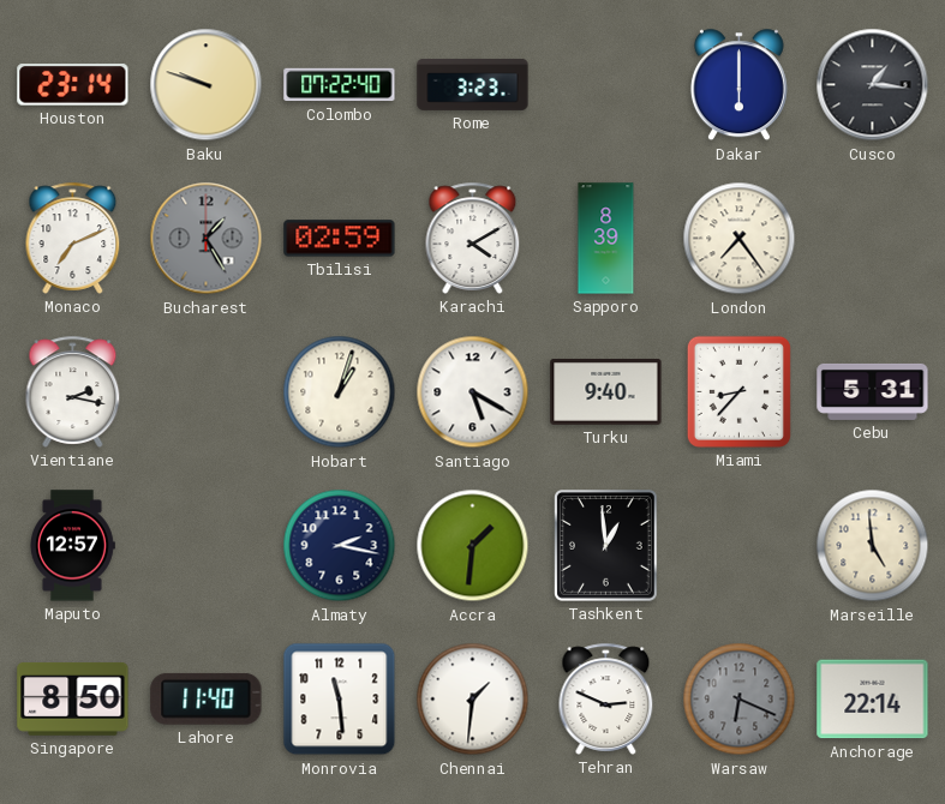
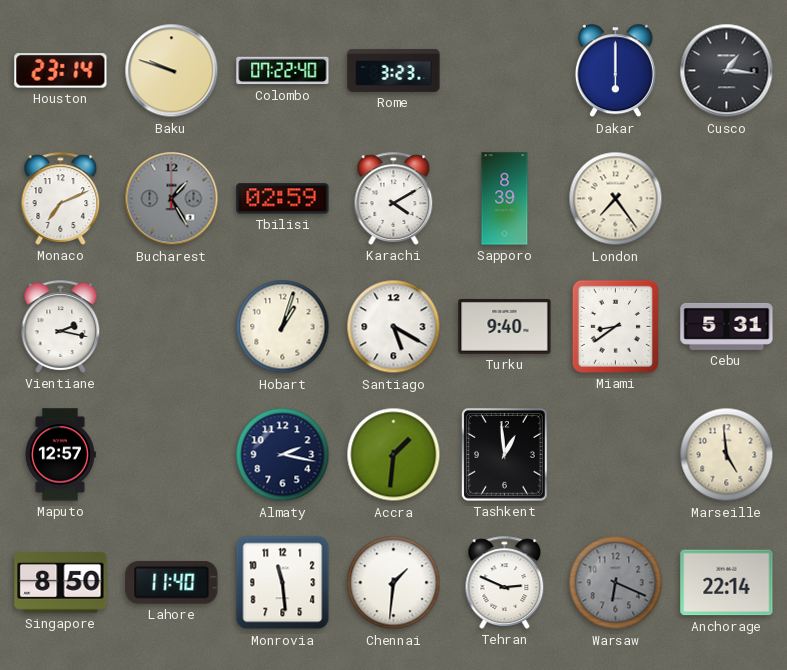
Miami: 8:37 -> 8:39 (615, 326)
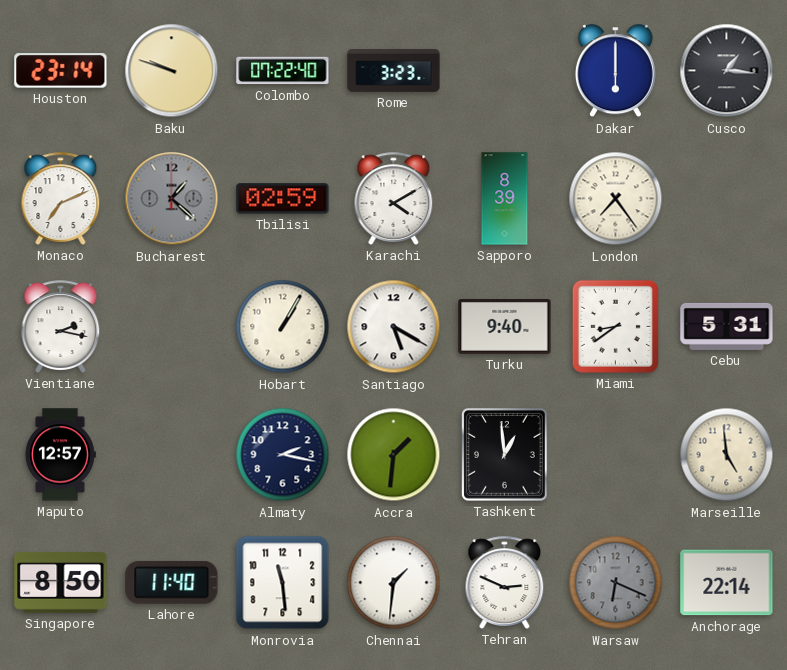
Bucharest: 1:25 -> 1:22 (172, 199)
Hobart: 1:03 -> 1:05 (283, 327)
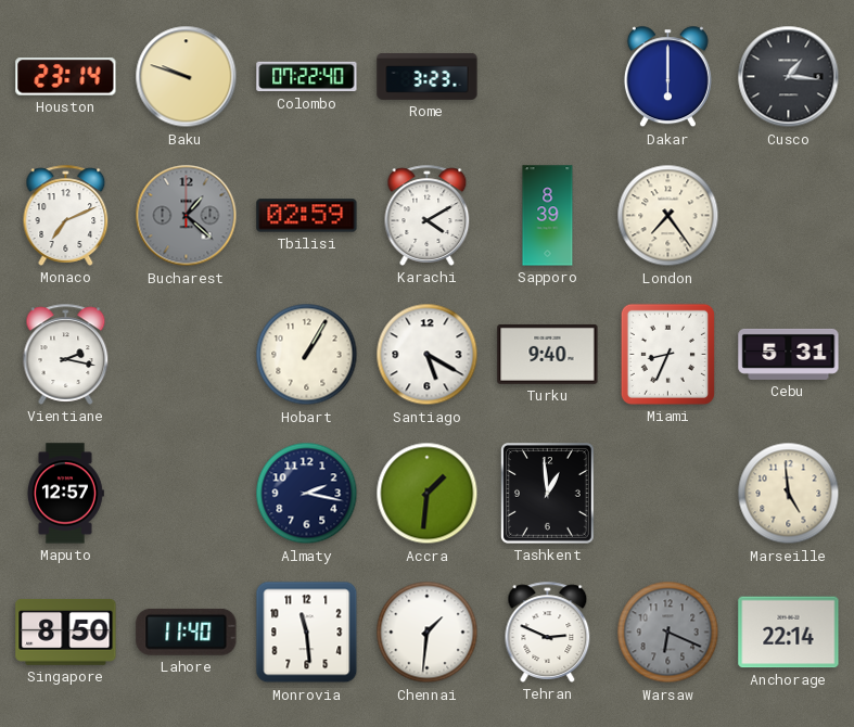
Miami: 8:39 -> 8:34 (667, 354)
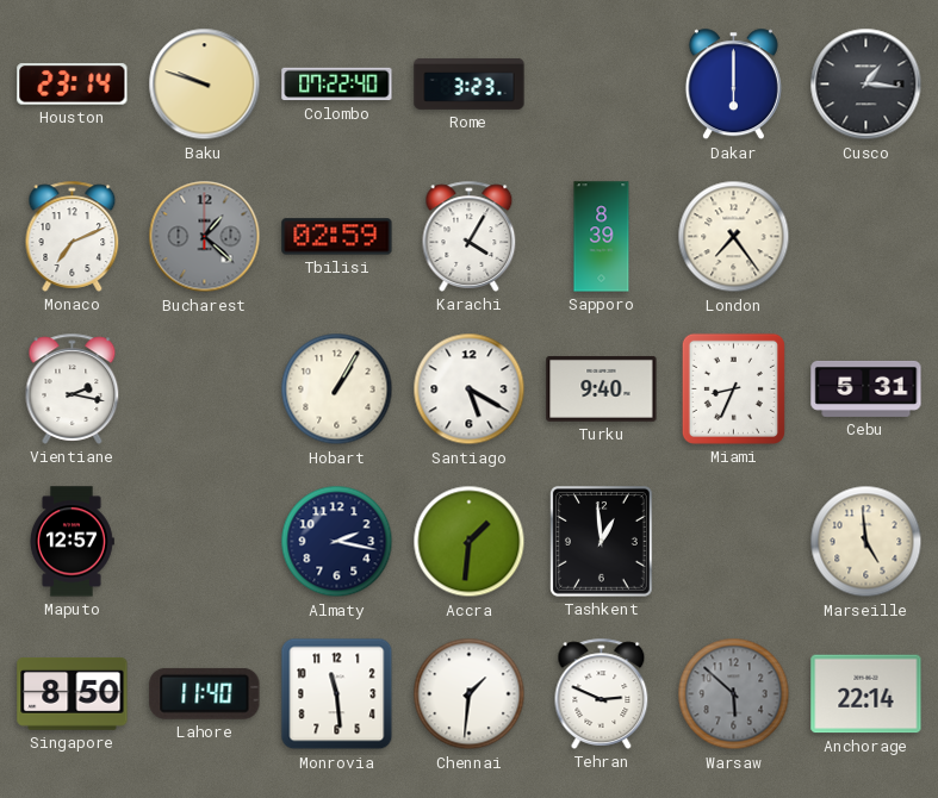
Karachi: 4:10 -> 4:05 (470, 236)
Warsaw: 6:19 -> 5:52 (734, 694)
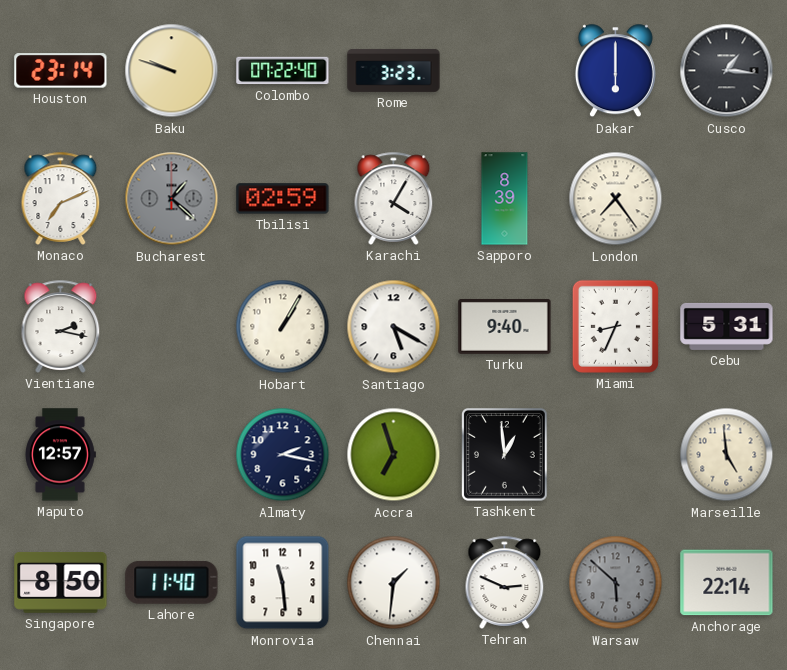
Accra: 1:31 -> 6:57 (394, 455)
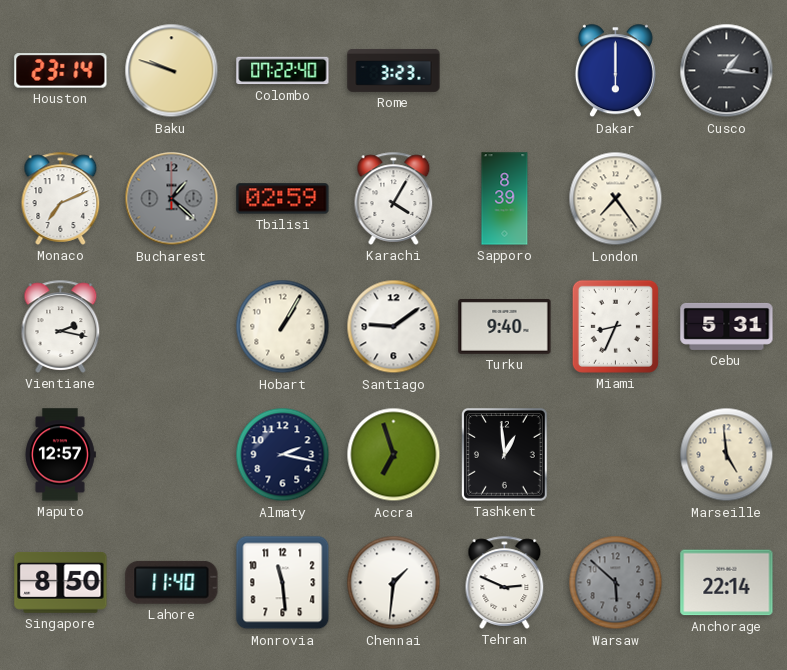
Santiago: 5:20 -> 9:09 (394, 327)
